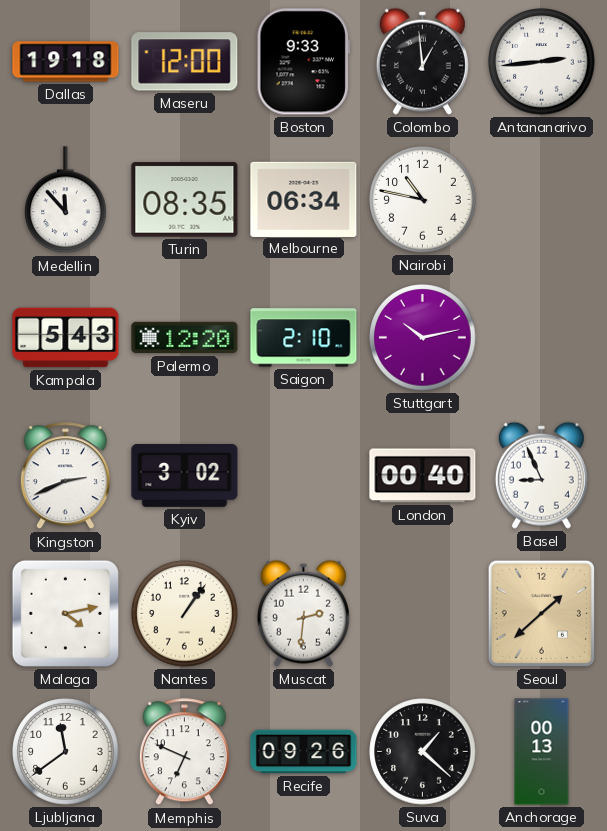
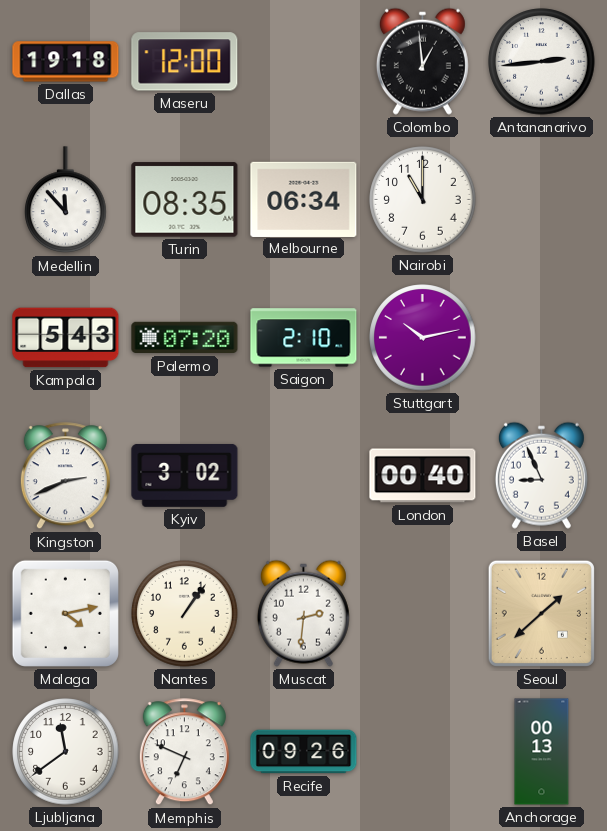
Boston: 9:33 -> none (303, 62)
Nairobi: 10:47 -> 11:00 (423, 200)
Palermo: 12:20 -> 07:20 (185, 338)
Suva: 1:22 -> none (423, 752)
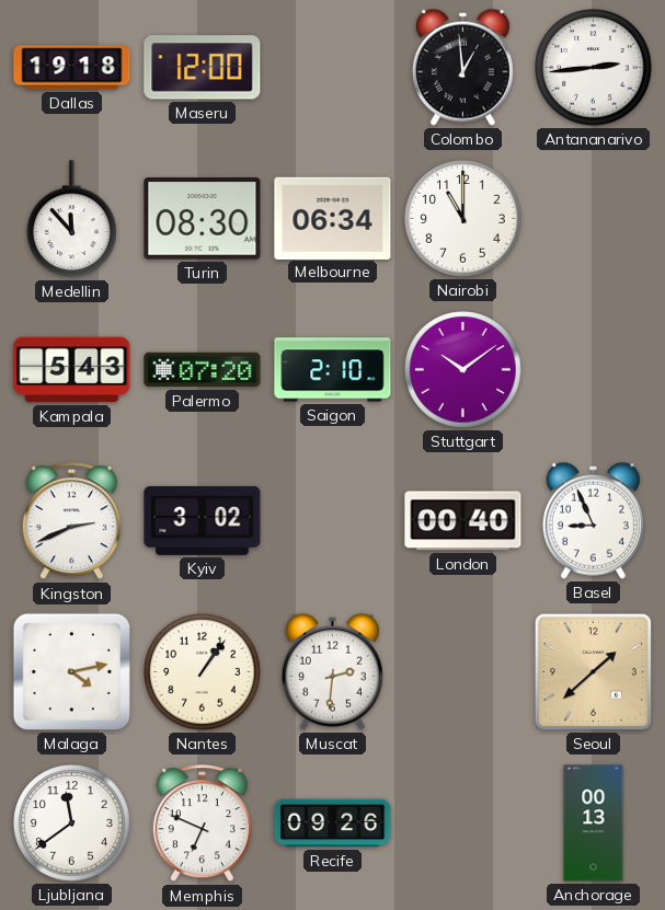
Turin: 08:35 -> 08:30 (203, 219)
Stuttgart: 10:13 -> 10:09 (463, 370)
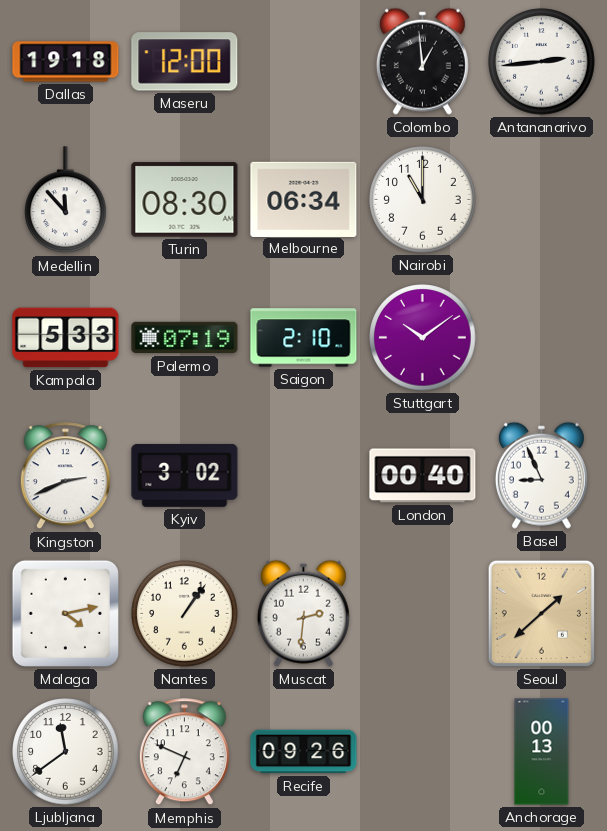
Kampala: 5:43 -> 5:33 (66, 338)
Palermo: 07:20 -> 07:19 (185, 338)
